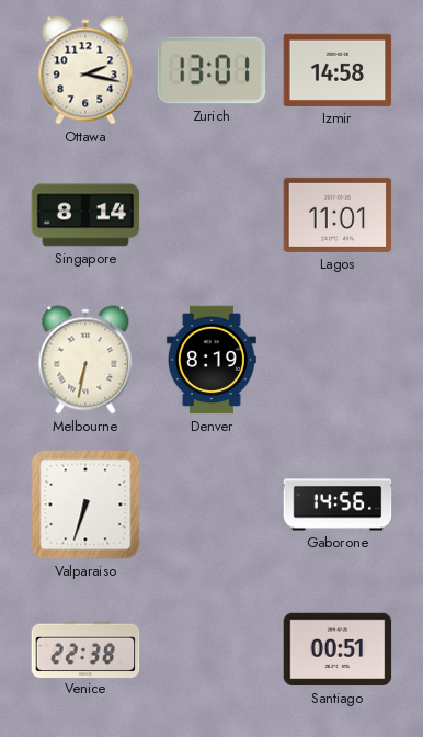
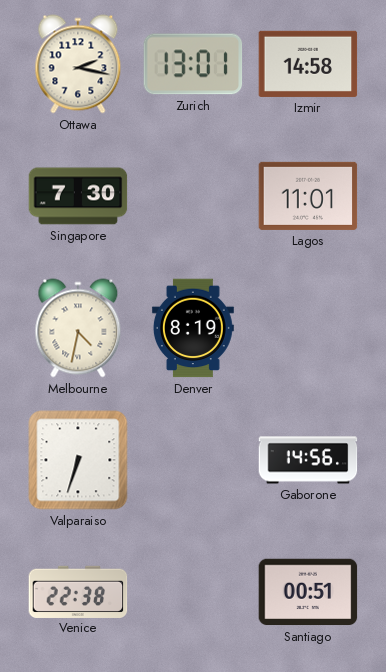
Singapore: 8:14 -> 7:30 (78, 196)
Melbourne: 6:32 -> 4:32 (78, 328)
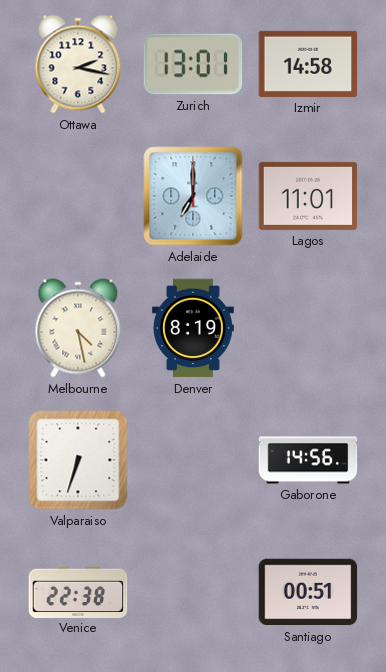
Singapore: 7:30 -> none (78, 196)
Adelaide: none -> 7:00 (193, 196)
Melbourne: 4:32 -> 4:28 (78, 328)
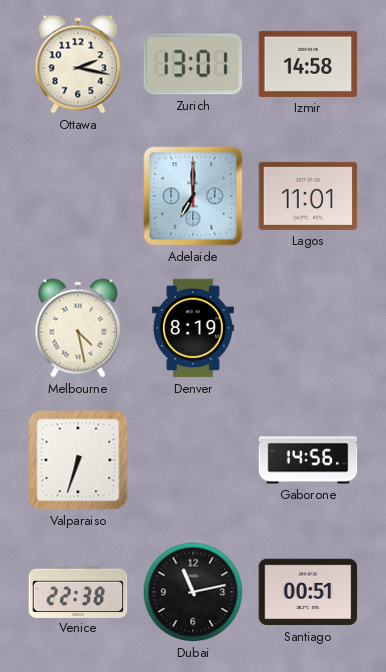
Dubai: none -> 11:13 (193, 592)
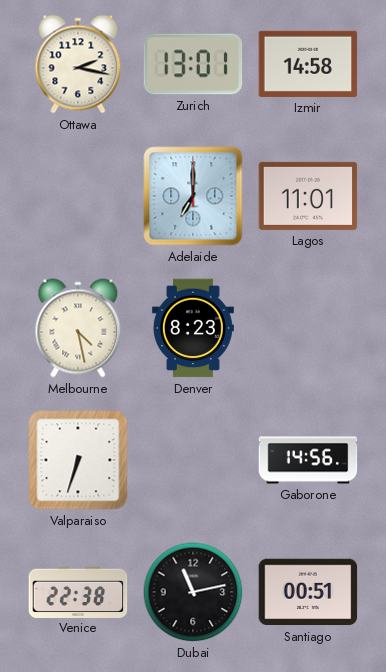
Denver: 8:19 -> 8:23 (193, 328)
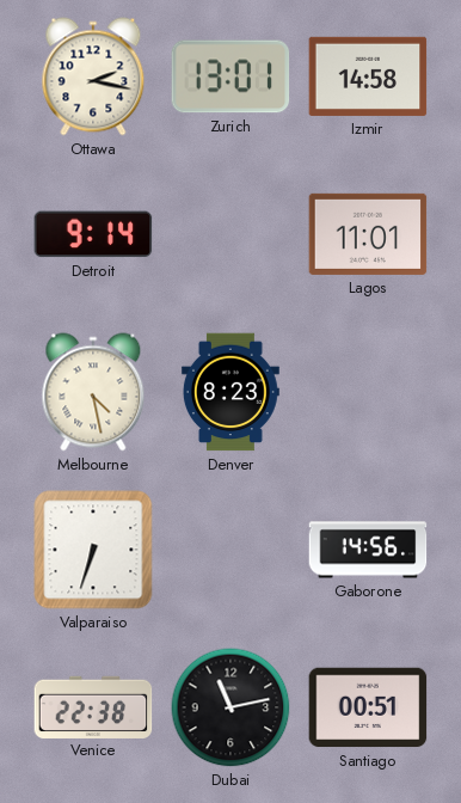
Detroit: none -> 9:14 (93, 234)
Adelaide: 7:00 -> none (193, 196)
